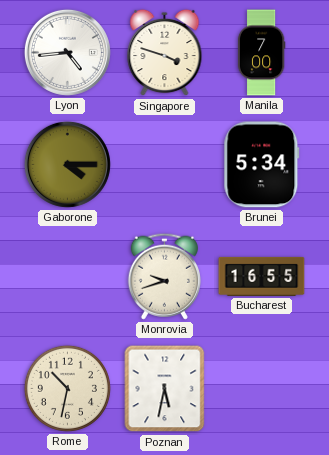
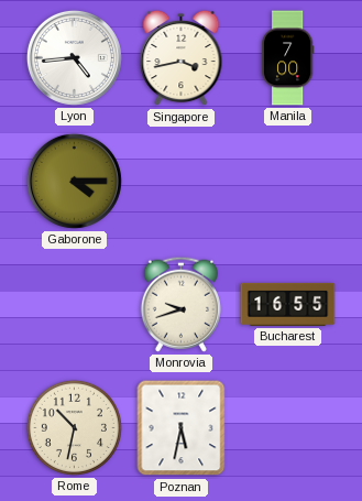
Singapore: 3:48 -> 3:43 (182, 58)
Brunei: 5:34 -> none (262, 165)
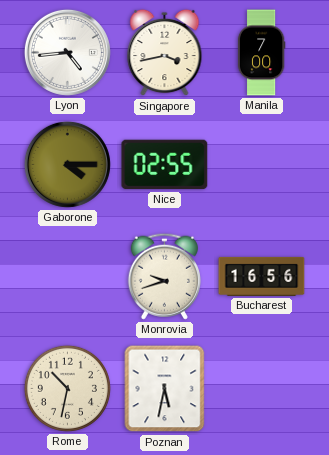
Nice: none -> 02:55 (165, 165)
Bucharest: 16:55 -> 16:56 (262, 276)
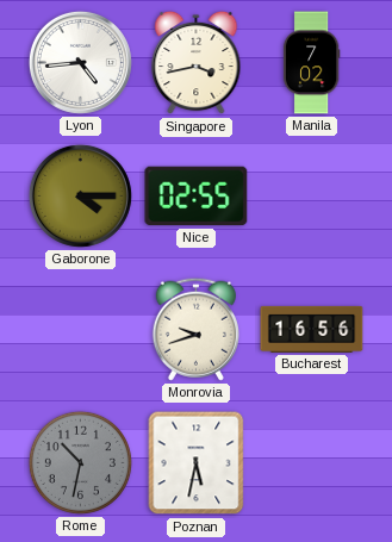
Manila: 7:00 -> 7:02 (311, 63)
Rome dial: cream -> grey (80, 462)
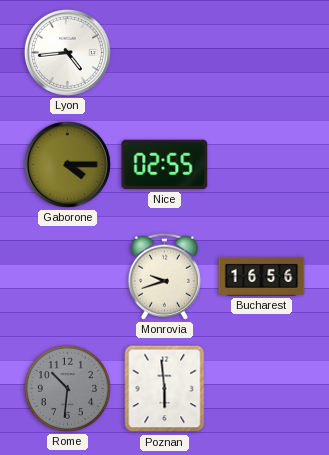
Singapore: 3:43 -> none (197, 63)
Manila: 7:02 -> none (311, 63)
Rome: 10:32 -> 10:31 (67, 388)
Poznan: 5:32 -> 5:59 (165, 389)
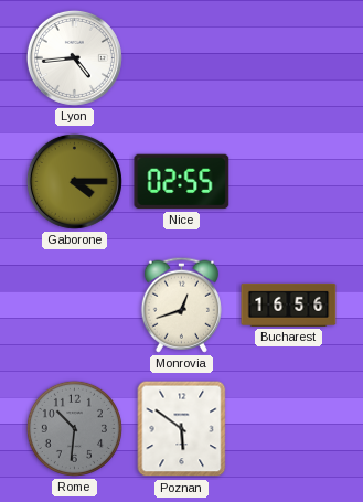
Monrovia: 9:42 -> 12:42 (181, 305)
Poznan: 5:59 -> 5:51 (182, 429)
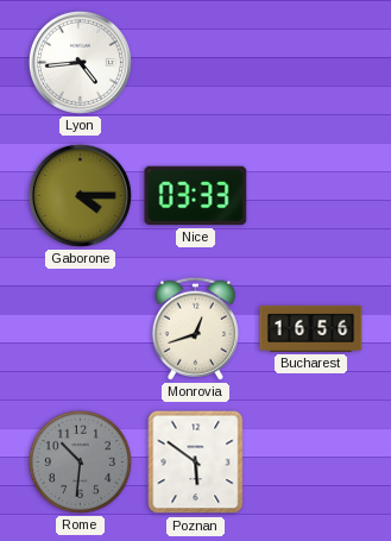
Nice: 02:55 -> 03:33 (196, 196)
